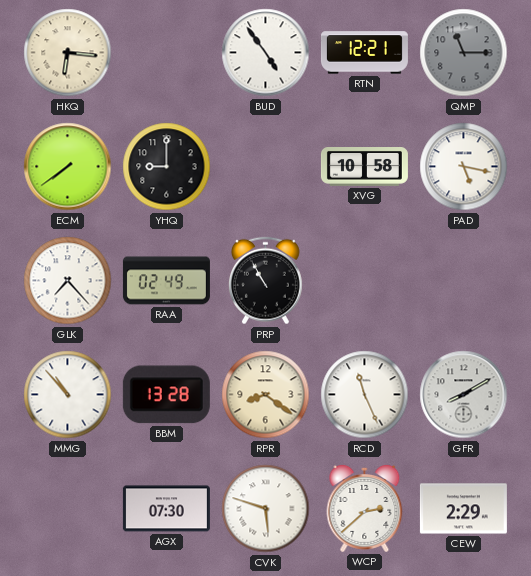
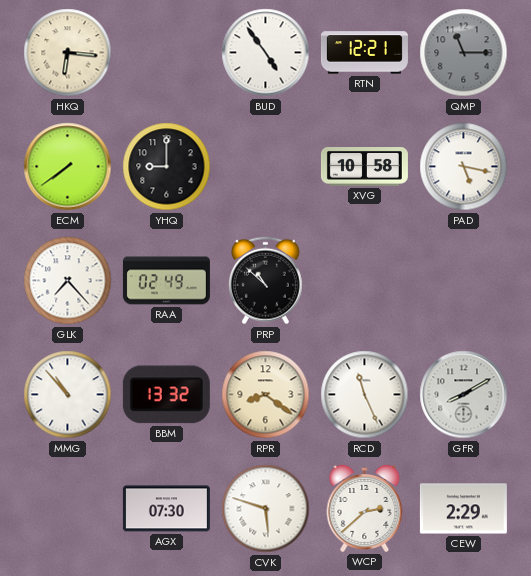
PRP: 10:55 -> 10:52 (265, 281)
BBM: 13:28 -> 13:32 (166, 395)
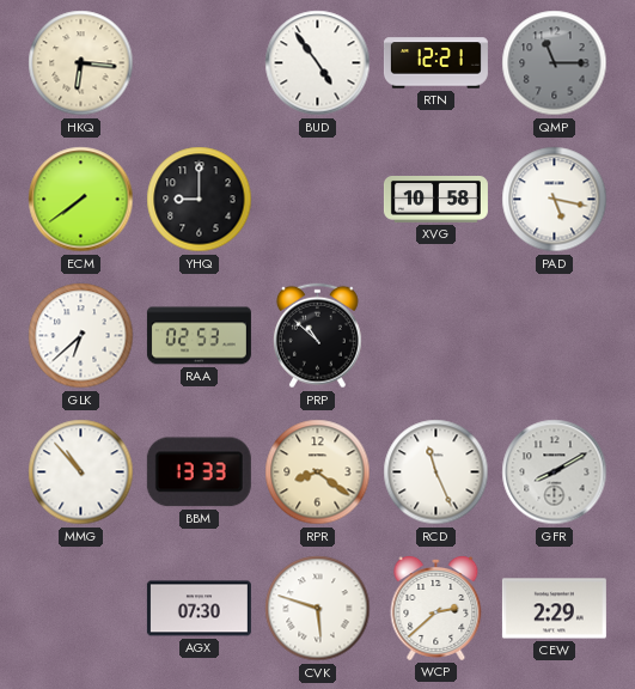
GLK: 7:23 -> 6:38 (81, 336)
RAA: 02:49 -> 02:53 (199, 336)
BBM: 13:32 -> 13:33 (199, 472)
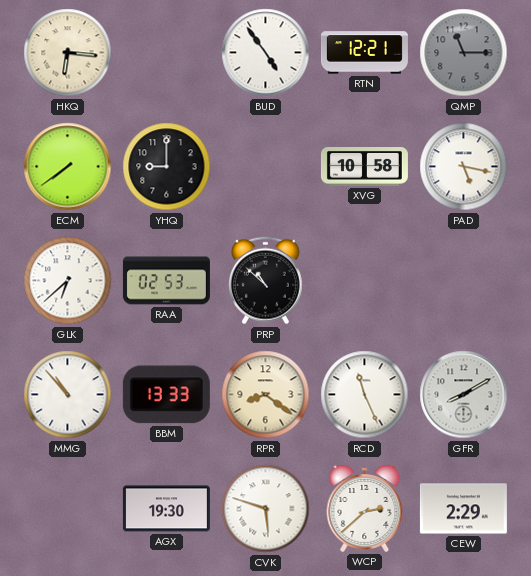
AGX: 07:30 -> 19:30 (166, 509)
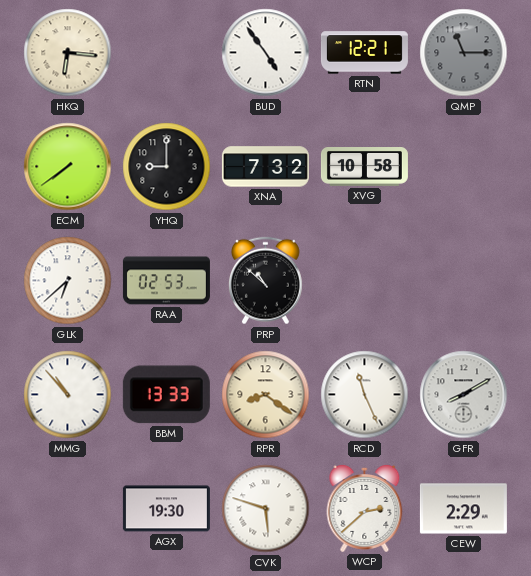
XNA: none -> 7:32 (265, 167)
PAD: 5:17 -> none (464, 167)
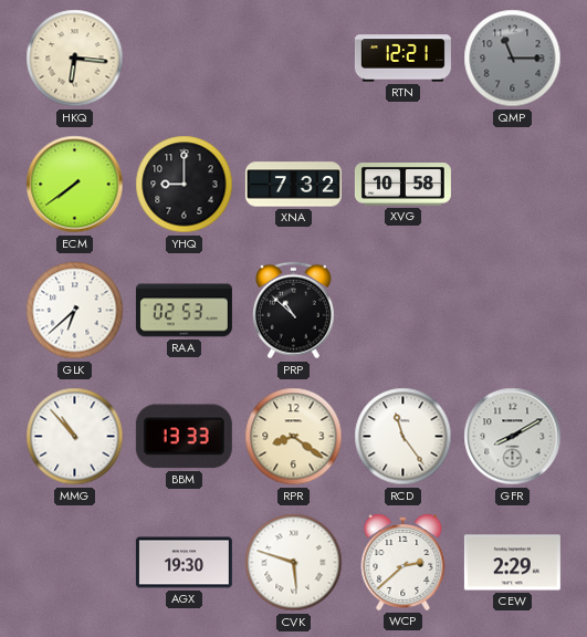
BUD: 4:54 -> none (266, 53)
RCD: 11:26 -> 11:24 (403, 437)
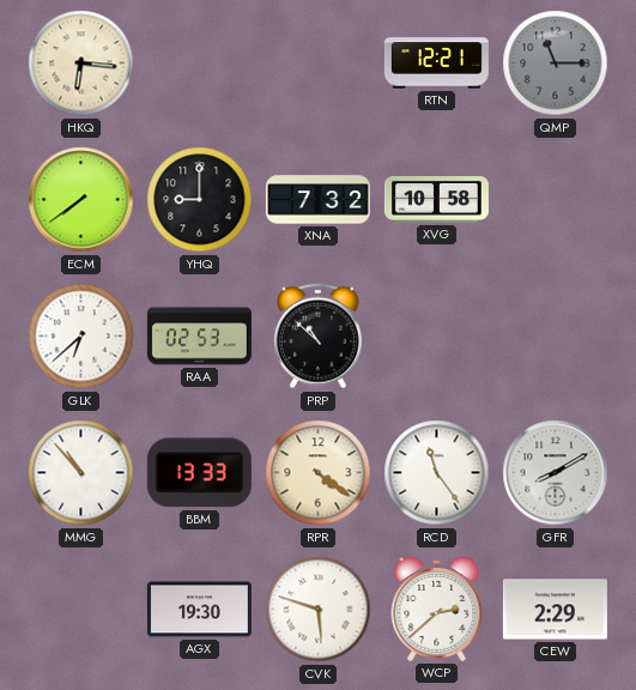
RPR: 8:21 -> 4:21 (319, 473)
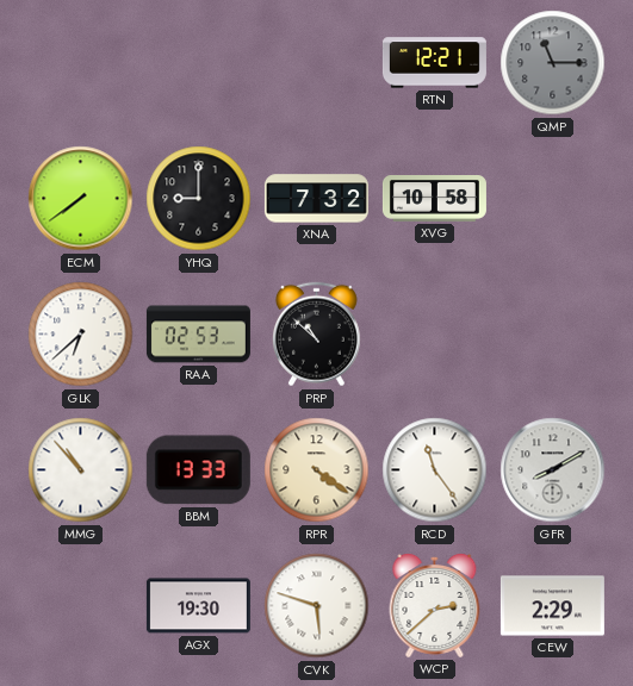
HKQ: 6:16 -> none (81, 63)
